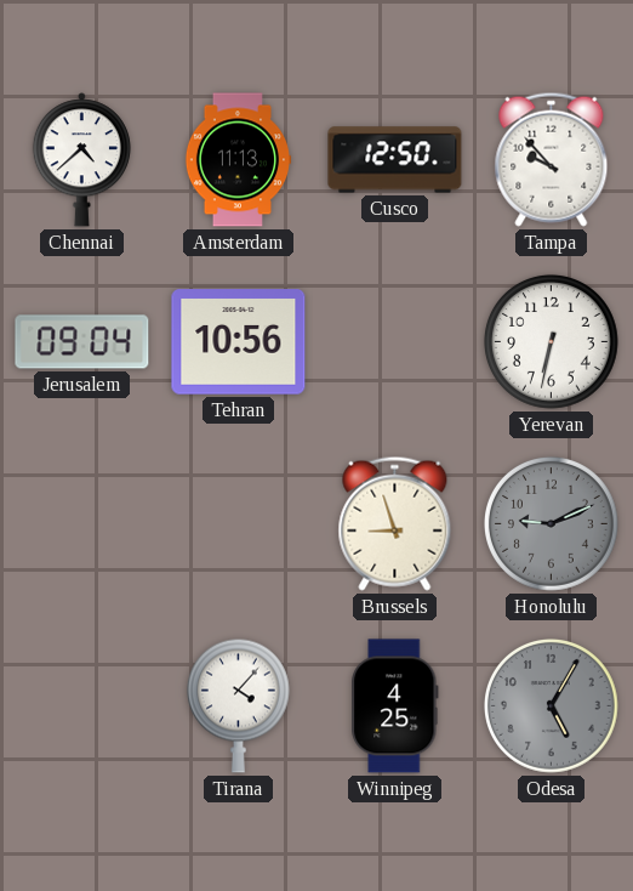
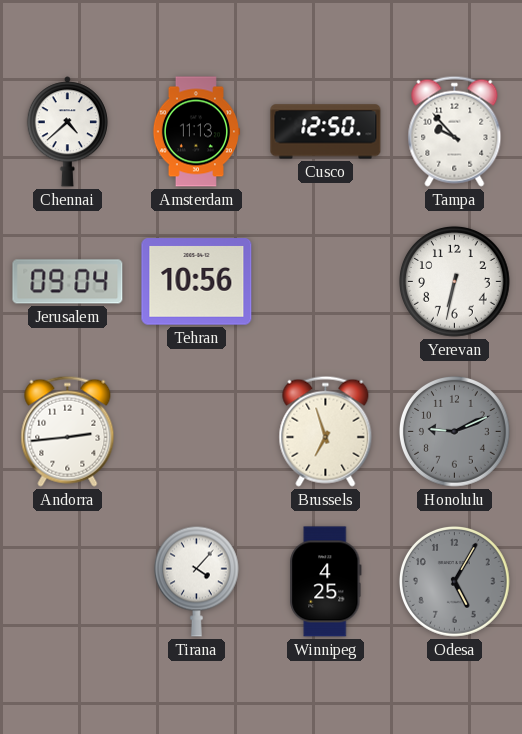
Andorra: none -> 2:44 (68, 431)
Brussels: 8:57 -> 6:57 (326, 431)
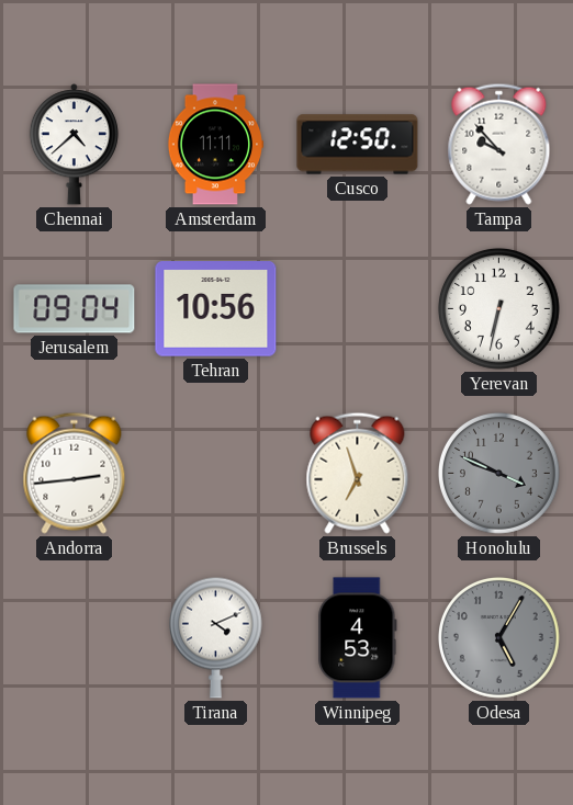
Amsterdam: 11:13 -> 11:11 (215, 145)
Honolulu: 9:11 -> 3:49 (499, 474)
Tirana: 4:07 -> 4:11 (215, 637)
Winnipeg: 4:25 -> 4:53 (358, 638)
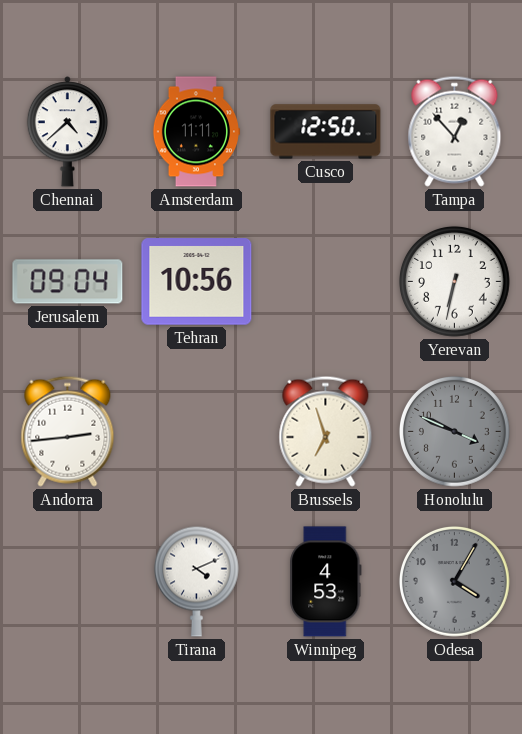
Tampa: 9:53 -> 12:53 (455, 131)
Odesa: 5:05 -> 4:05 (455, 582)
